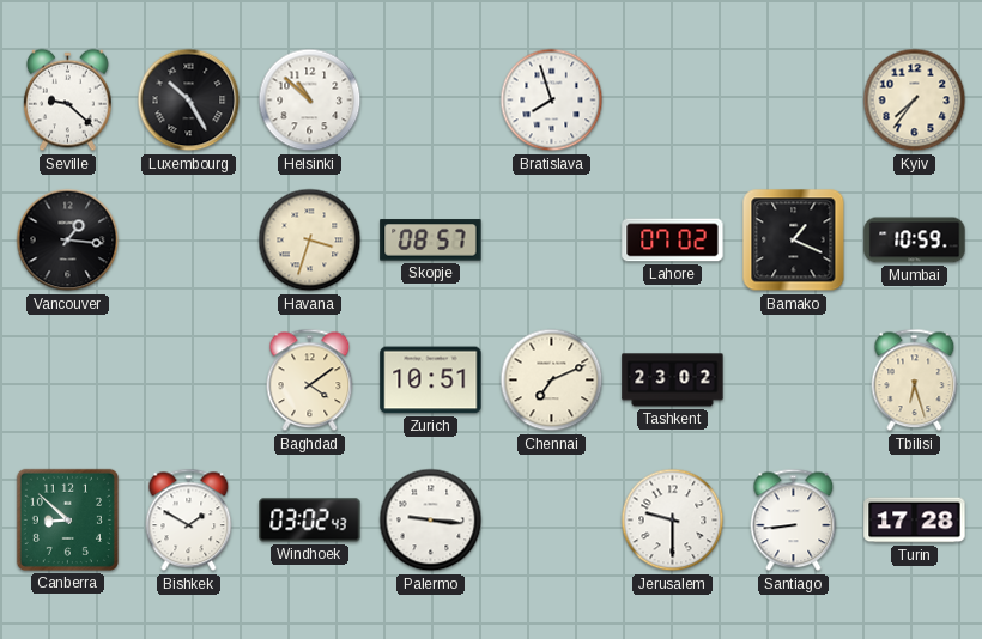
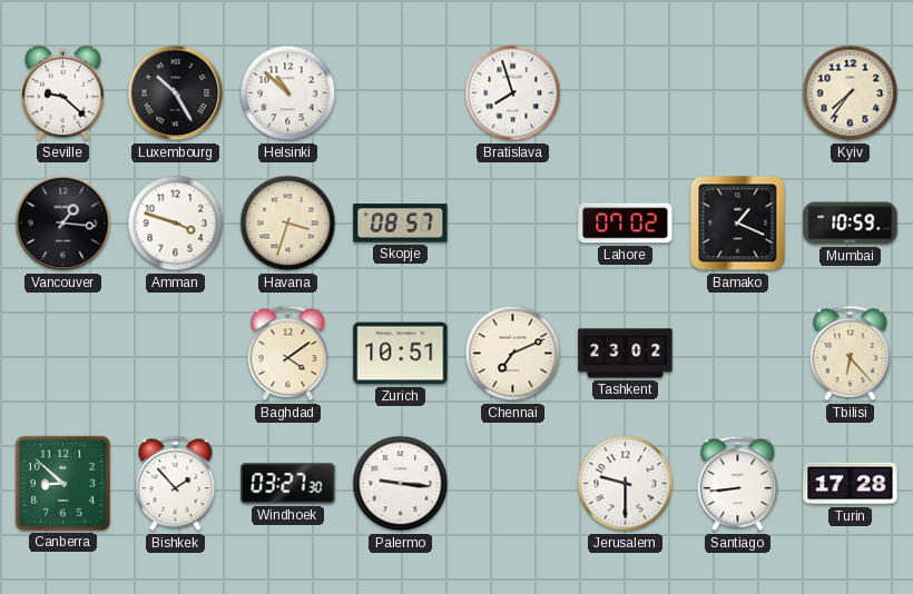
Amman: none -> 3:48 (176, 224)
Tbilisi: 6:27 -> 6:23 (851, 354)
Bishkek: 1:50 -> 1:53 (176, 484)
Windhoek: 03:02 -> 03:27 (288, 484)
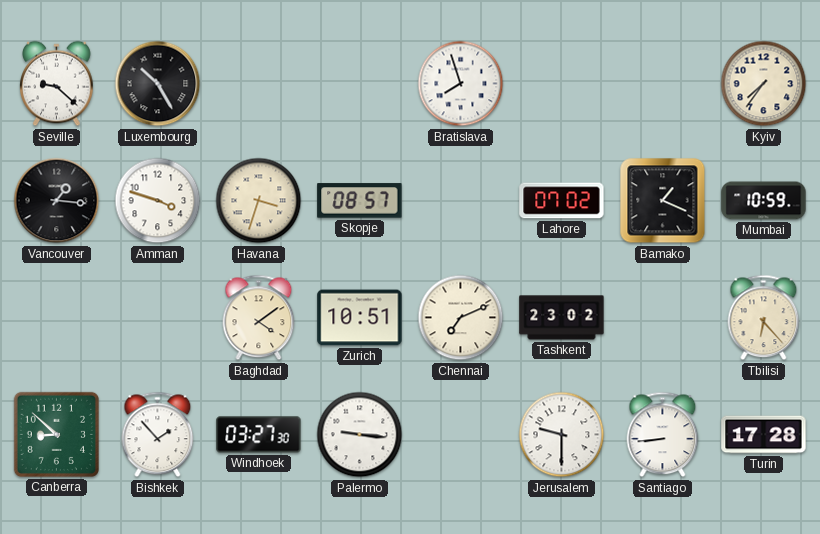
Helsinki: 10:52 -> none (288, 93)
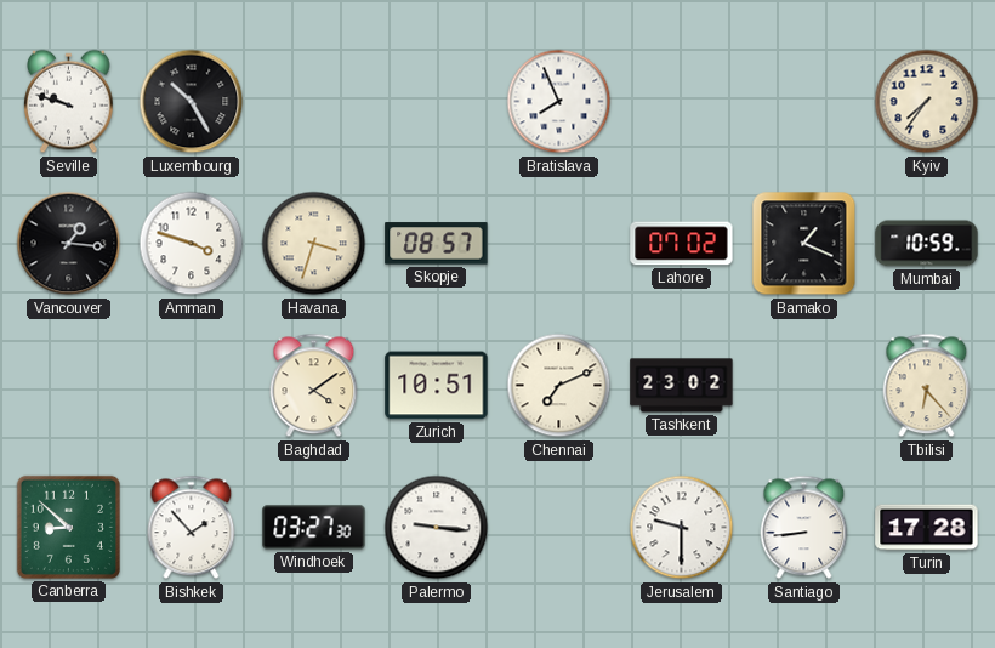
Seville: 9:22 -> 9:48 (69, 102)
Bratislava: 7:57 -> 7:56 (559, 102)
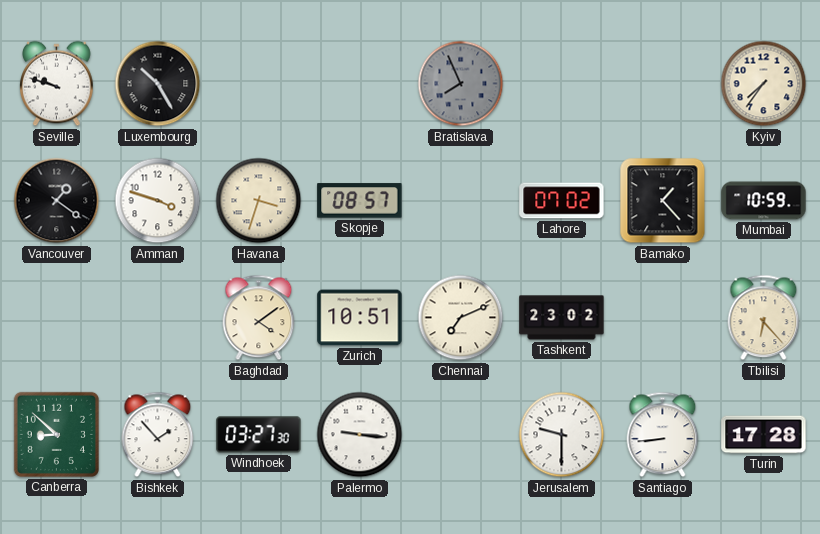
Bratislava dial: white -> grey (461, 84)
Vancouver: 1:16 -> 1:21 (57, 201)
Bamako: 1:19 -> 1:23 (663, 201)
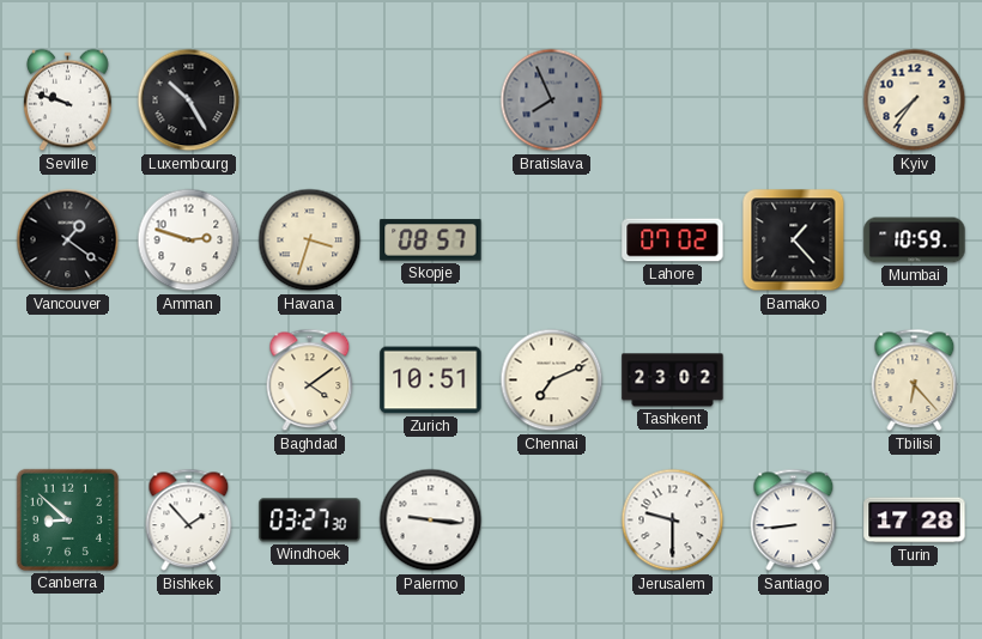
Amman: 3:48 -> 2:48 (189, 241)
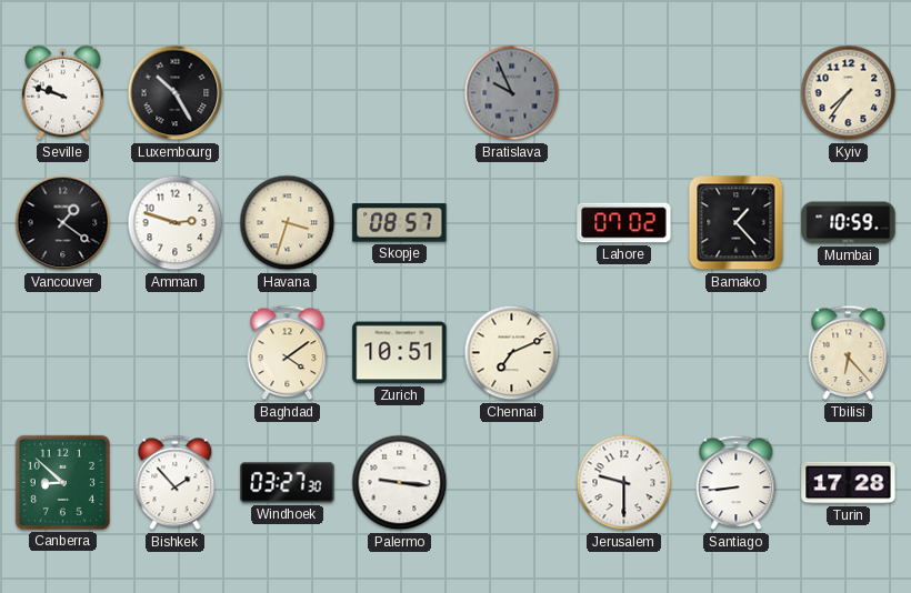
Bratislava: 7:56 -> 9:56 (512, 93)
Tashkent: 23:02 -> none (673, 381)
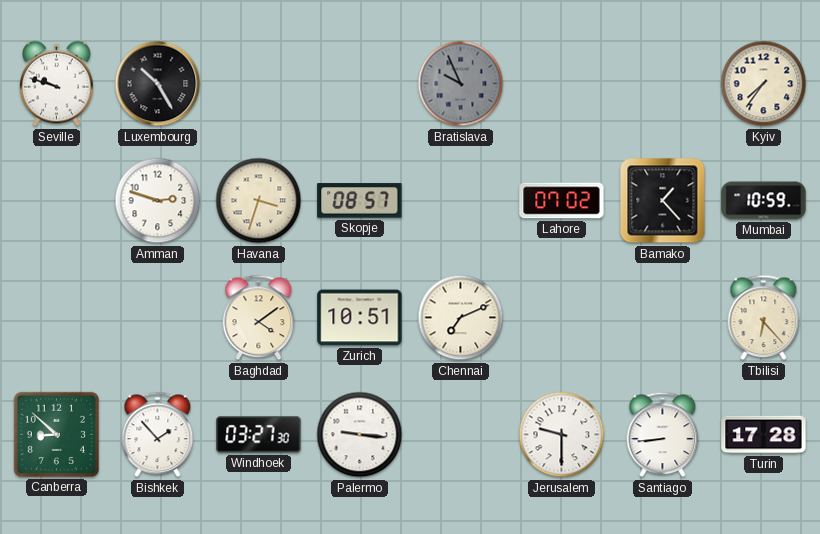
Vancouver: 1:21 -> none (63, 223)
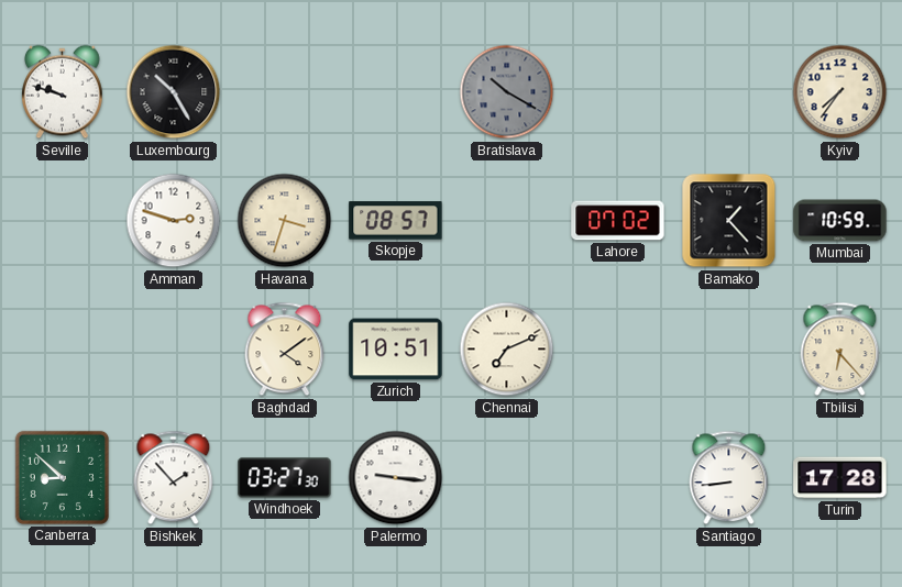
Bratislava: 9:56 -> 10:20 (507, 92)
Jerusalem: 9:30 -> none (562, 435)
